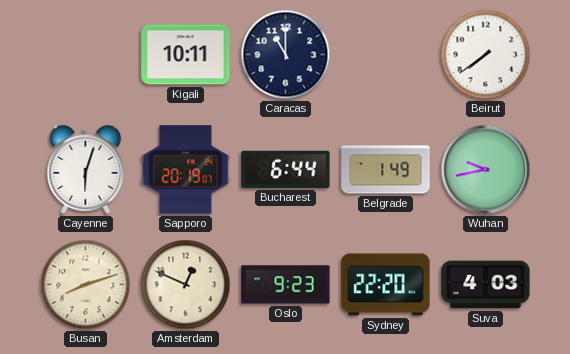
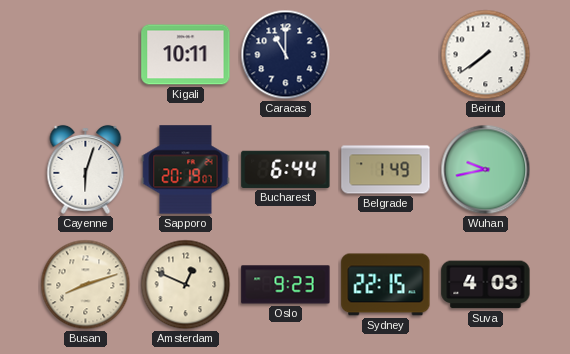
Sydney: 22:20 -> 22:15 (386, 285)
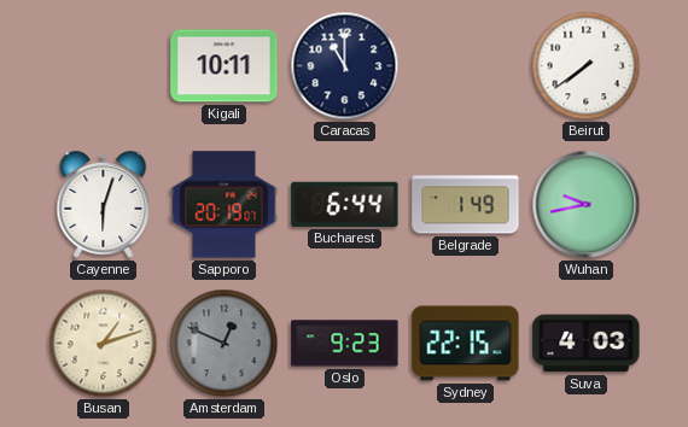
Busan: 8:12 -> 1:12 (104, 344)
Amsterdam dial: cream -> grey (225, 344)
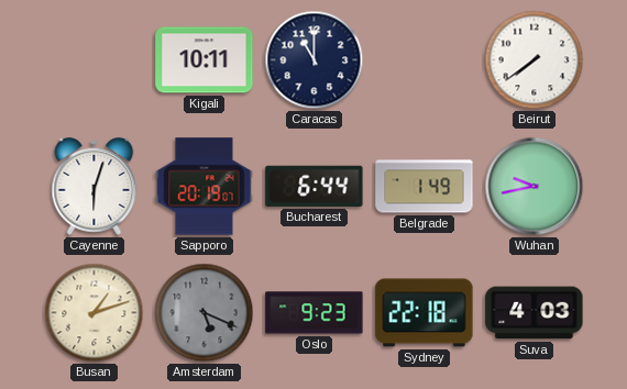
Amsterdam: 12:49 -> 5:19 (205, 313)
Sydney: 22:15 -> 22:18 (425, 313)
